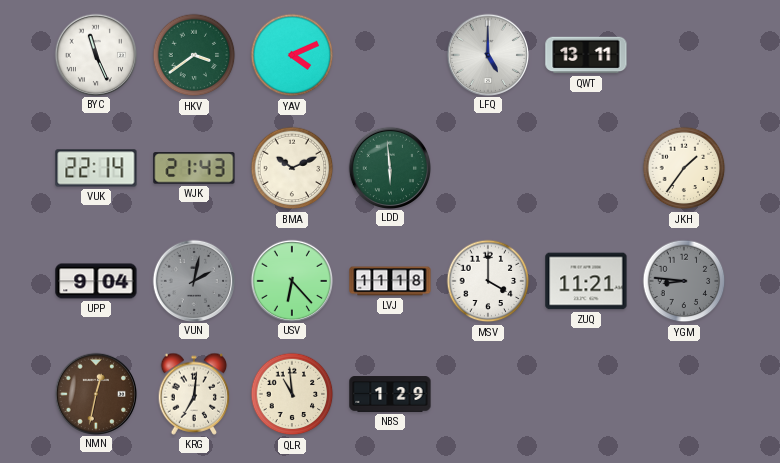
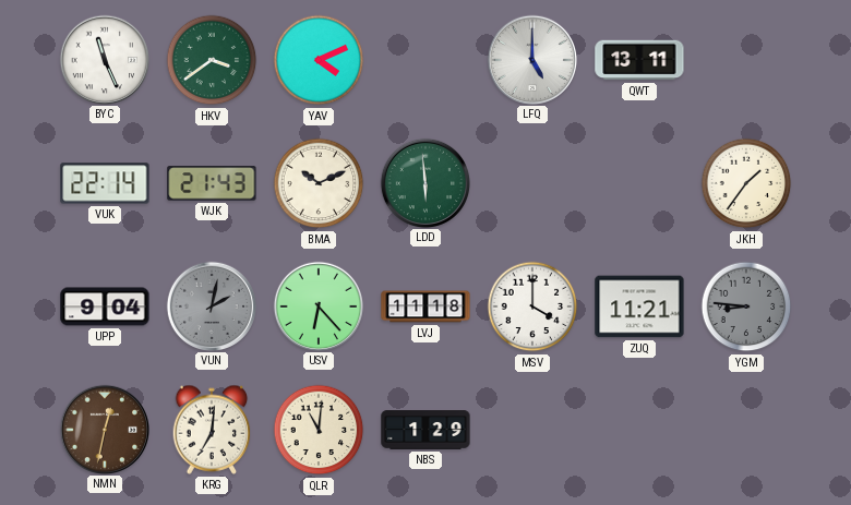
QLR: 10:59 -> 11:01 (319, 430)
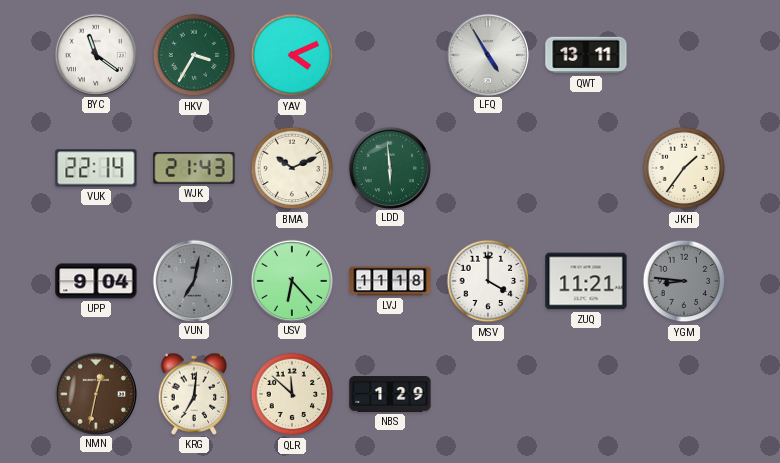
BYC: 11:26 -> 11:21 (95, 54)
HKV: 3:39 -> 3:35 (194, 55)
LFQ: 5:00 -> 4:55 (487, 54)
VUN: 2:02 -> 7:02 (193, 280)
QLR: 11:01 -> 11:52 (292, 394)
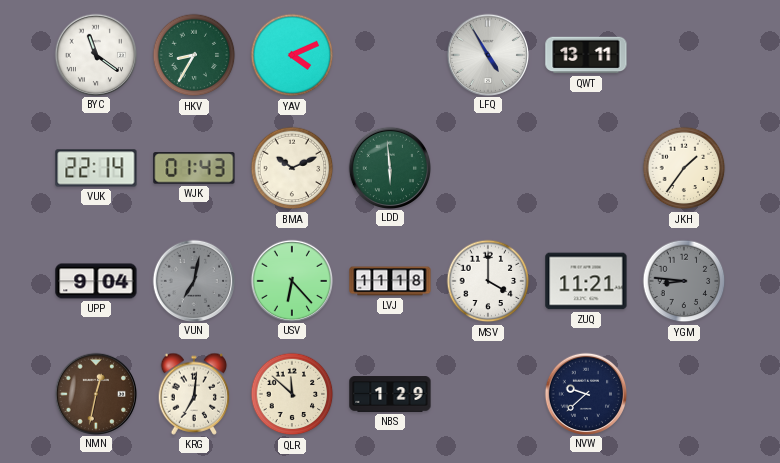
HKV: 3:35 -> 8:35 (194, 55)
WJK: 21:43 -> 01:43 (194, 168)
NVW: none -> 9:38 (585, 393)
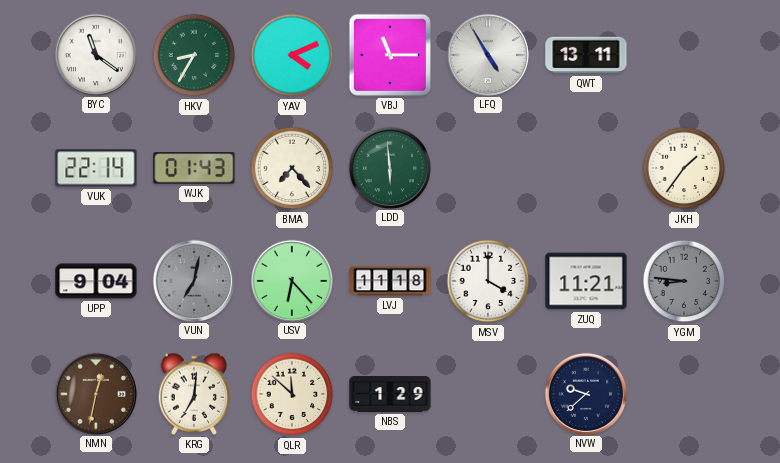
VBJ: none -> 11:15 (390, 55)
BMA: 10:11 -> 7:23 (292, 168)
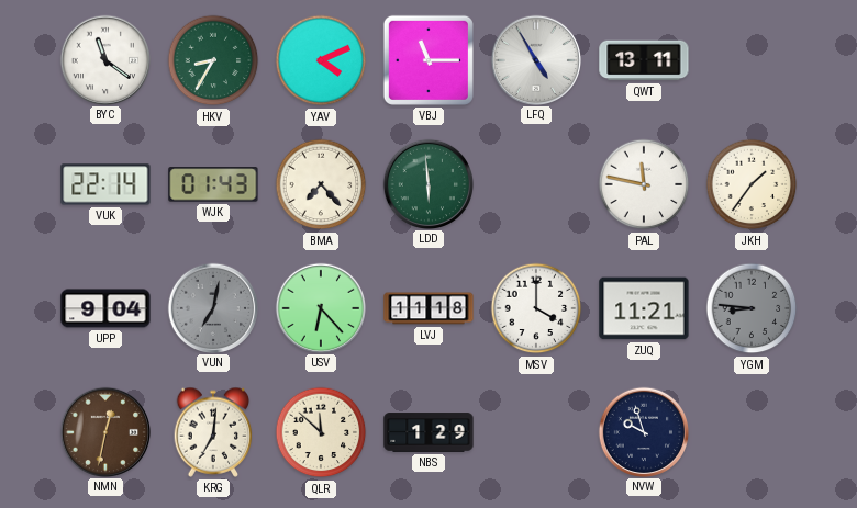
PAL: none -> 11:47 (644, 184)
NVW: 9:38 -> 9:57 (643, 431)
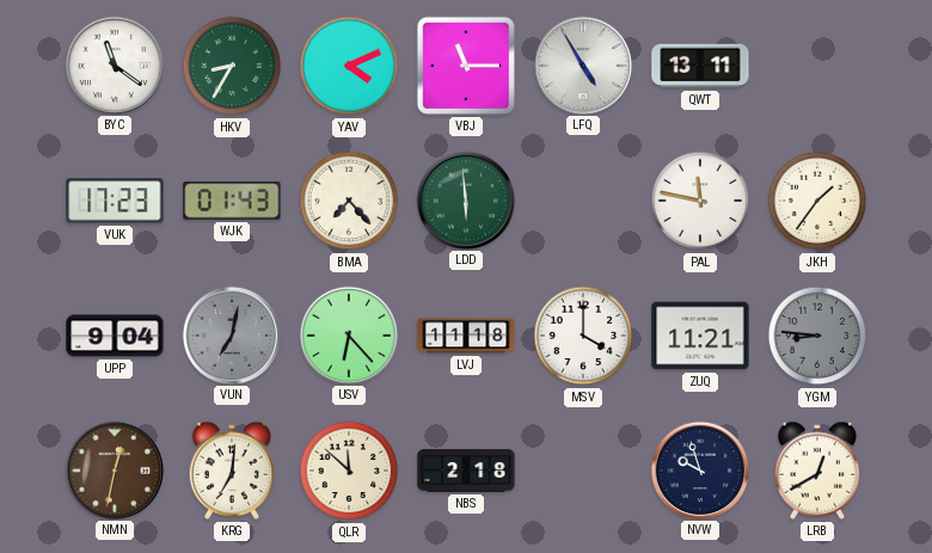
VUK: 22:14 -> 17:23 (115, 201)
NBS: 1:29 -> 2:18 (466, 471)
LRB: none -> 12:40 (817, 471)
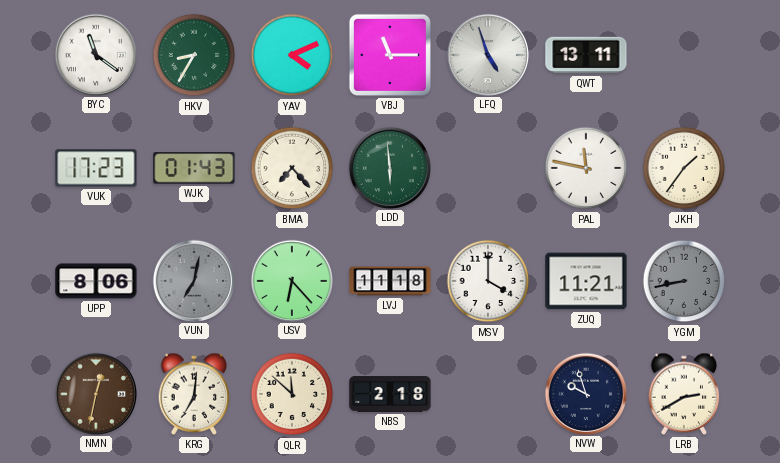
LFQ: 4:55 -> 4:57 (487, 54)
UPP: 9:04 -> 8:06 (96, 281)
YGM: 8:46 -> 8:43 (684, 281)
LRB: 12:40 -> 2:40 (684, 394)
